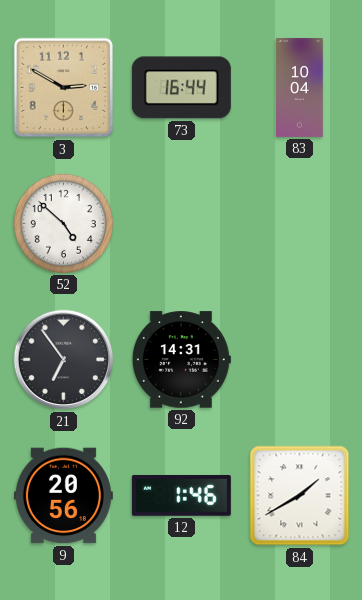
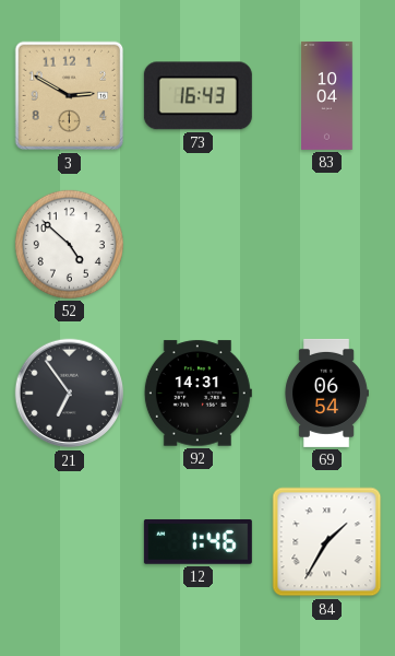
73: 16:44 -> 16:43 (197, 96)
69: none -> 06:54 (326, 393)
9: 20:56 -> none (63, 496)
84: 1:40 -> 1:35 (327, 542)
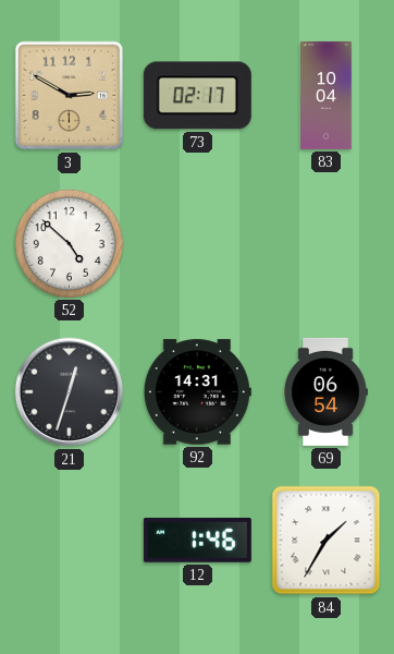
73: 16:43 -> 02:17 (197, 96)
21: 6:54 -> 12:33 (70, 392)
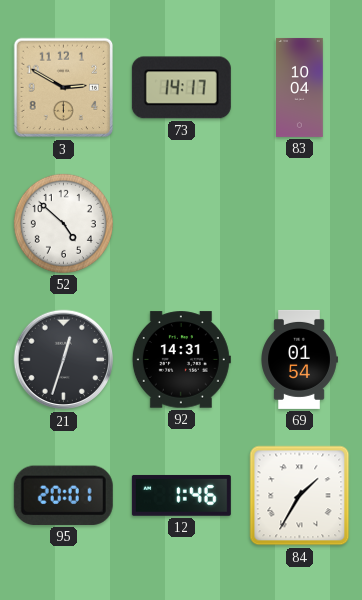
73: 02:17 -> 14:17 (181, 88)
69: 06:54 -> 01:54 (299, 359)
95: none -> 20:01 (63, 495)
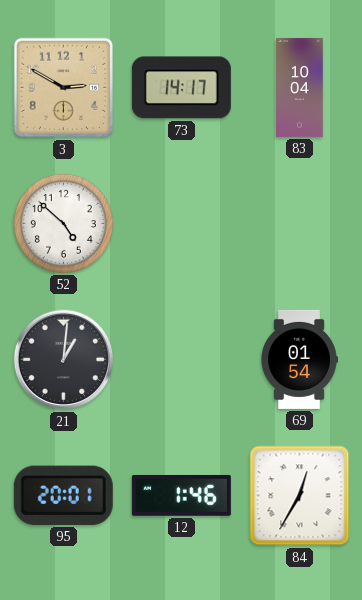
21: 12:33 -> 1:01 (64, 360)
92: 14:31 -> none (181, 360)
84: 1:35 -> 12:35 (300, 496)
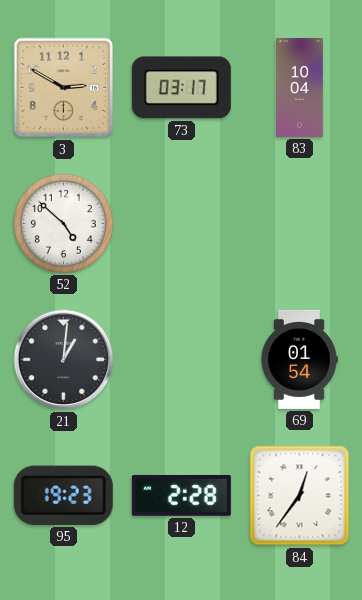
73: 14:17 -> 03:17 (181, 88)
95: 20:01 -> 19:23 (63, 495)
12: 1:46 -> 2:28 (181, 495)
84: 12:35 -> 12:36 (300, 496)
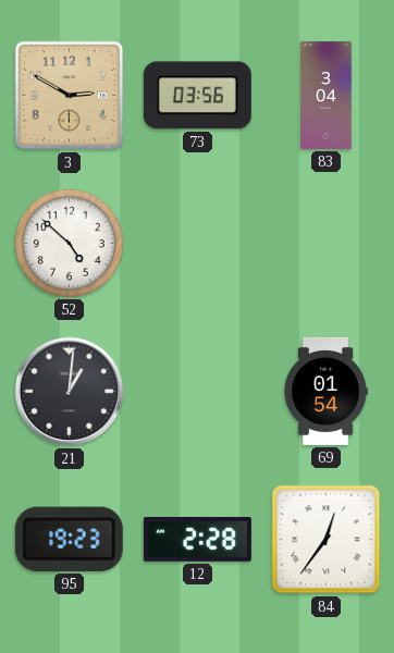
73: 03:17 -> 03:56 (197, 96)
83: 10:04 -> 3:04 (327, 95)
